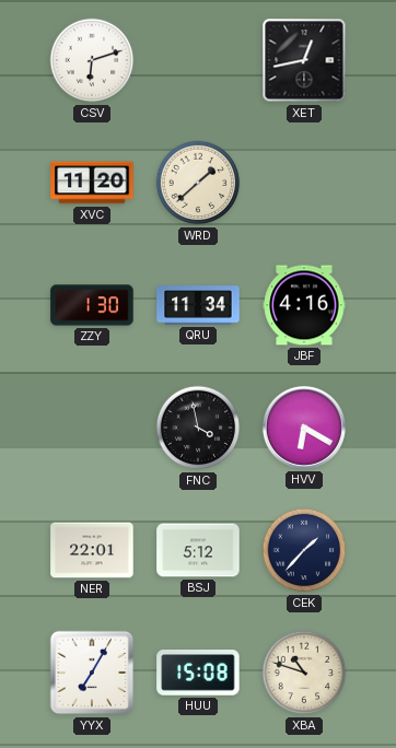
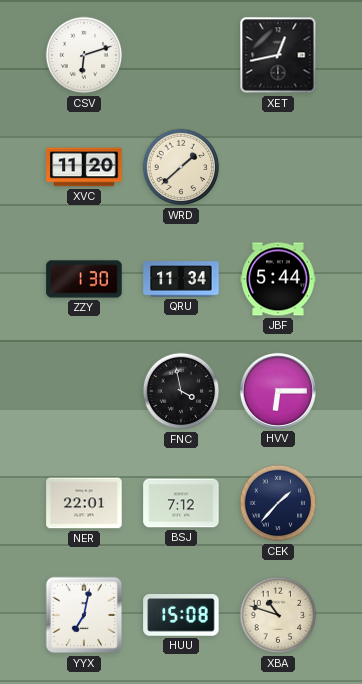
JBF: 4:16 -> 5:44 (278, 279)
HVV: 6:20 -> 6:15 (278, 391)
BSJ: 5:12 -> 7:12 (181, 503)
YYX: 7:05 -> 7:02 (84, 615)
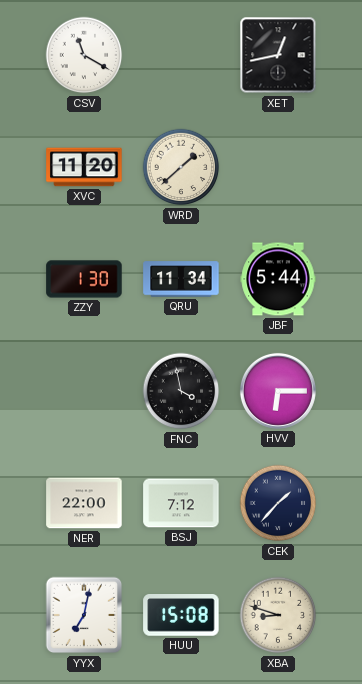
CSV: 6:12 -> 11:20 (84, 55)
NER: 22:01 -> 22:00 (84, 503)
XBA: 10:48 -> 8:48 (278, 615)
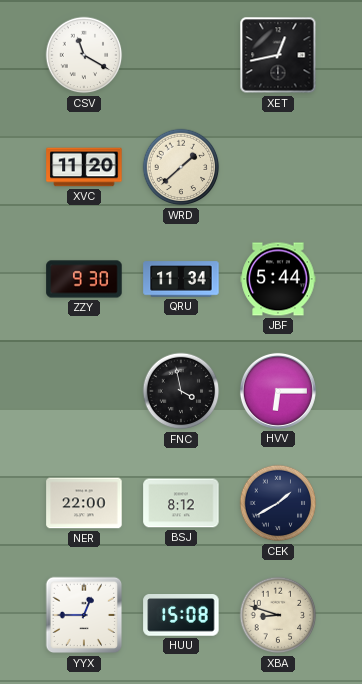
ZZY: 1:30 -> 9:30 (84, 279)
BSJ: 7:12 -> 8:12 (181, 503)
CEK: 1:37 -> 1:40 (278, 503)
YYX: 7:02 -> 12:45 (84, 615)
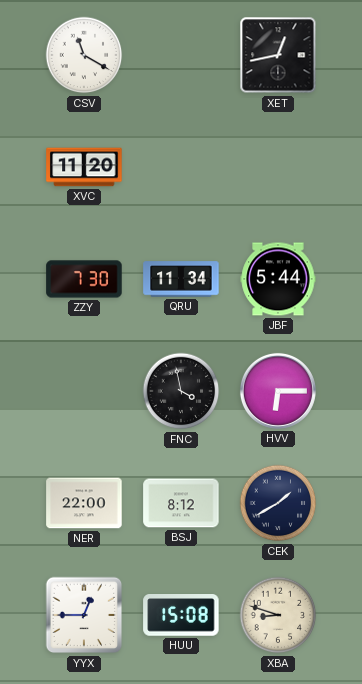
WRD: 1:38 -> none (181, 167)
ZZY: 9:30 -> 7:30 (84, 279)
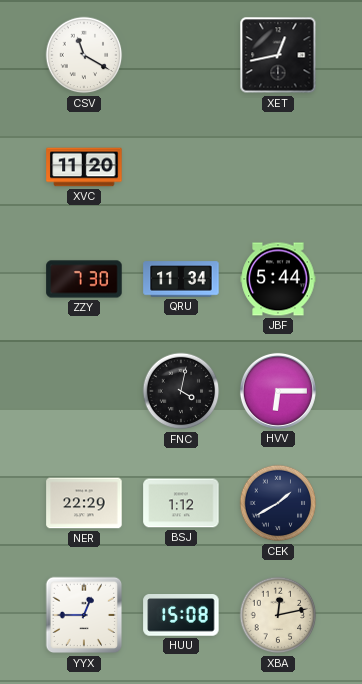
FNC: 3:58 -> 4:02 (181, 391)
NER: 22:00 -> 22:29 (84, 503)
BSJ: 8:12 -> 1:12 (181, 503)
XBA: 8:48 -> 12:13 (278, 615)
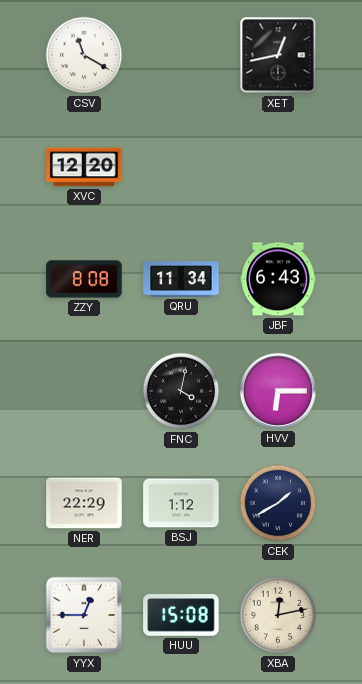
XVC: 11:20 -> 12:20 (84, 167)
ZZY: 7:30 -> 8:08 (84, 279)
JBF: 5:44 -> 6:43 (278, 279)
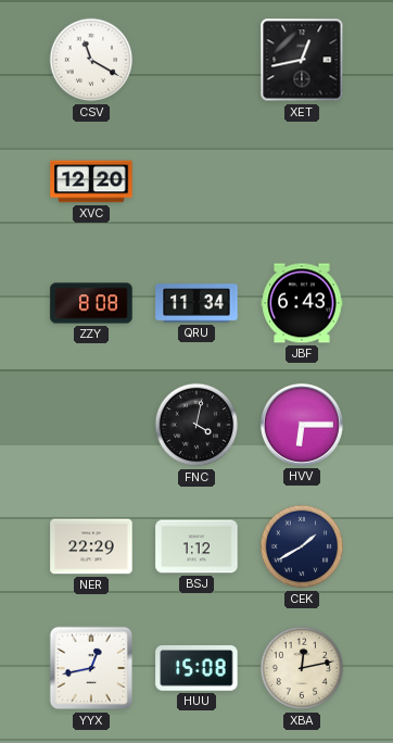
YYX: 12:45 -> 12:43 (91, 668)
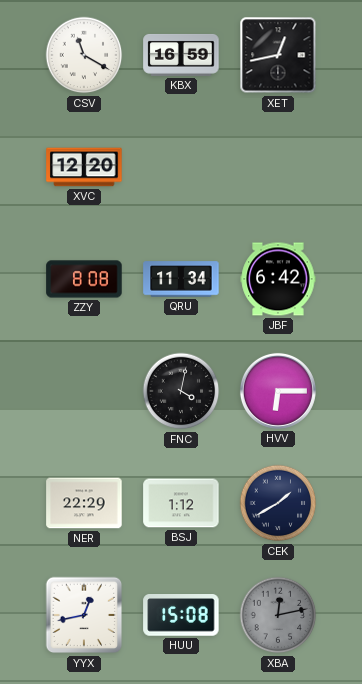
KBX: none -> 16:59 (181, 55)
JBF: 6:43 -> 6:42 (278, 279)
XBA dial: cream -> grey (278, 615)
